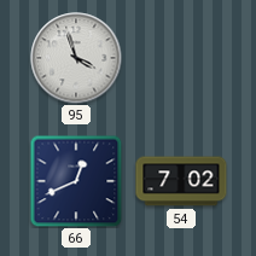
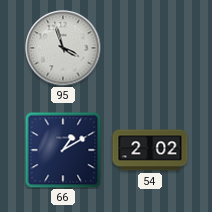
66: 12:41 -> 1:10 (63, 150)
54: 7:02 -> 2:02 (150, 150)
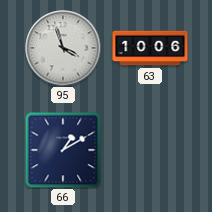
63: none -> 10:06 (150, 48)
54: 2:02 -> none (150, 150)
